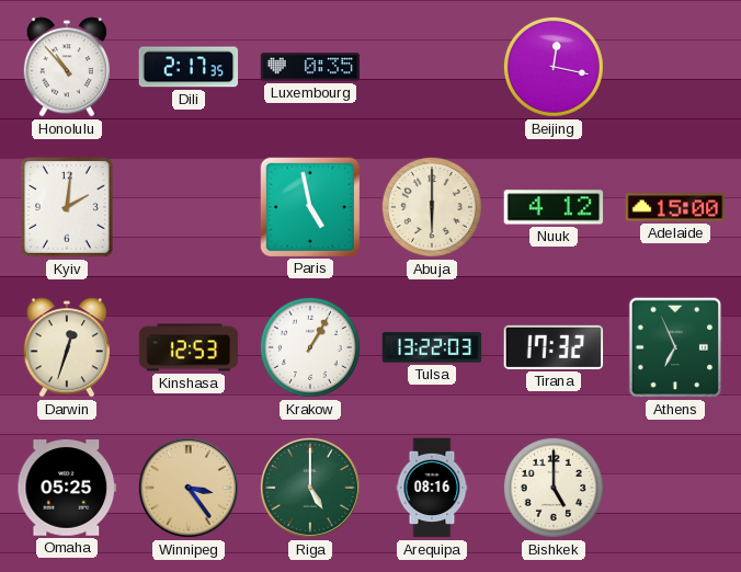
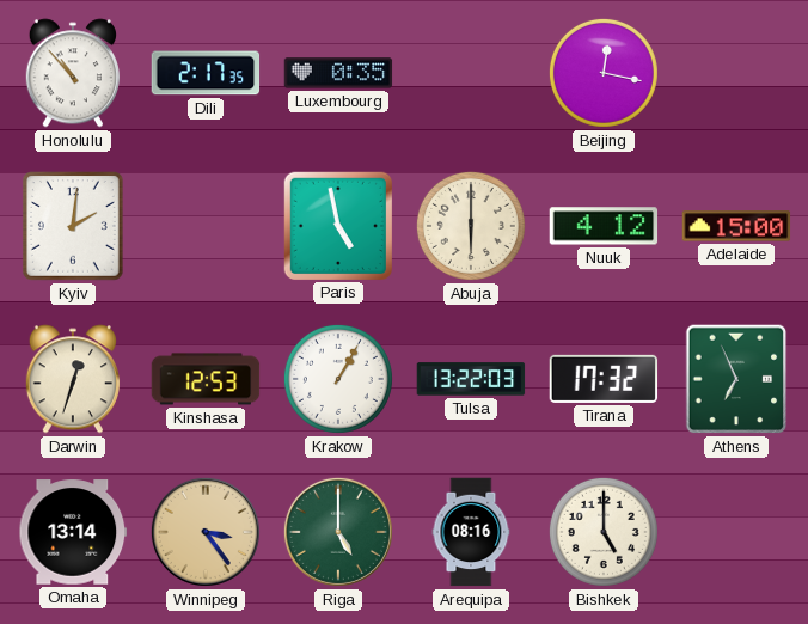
Omaha: 05:25 -> 13:14 (73, 532)
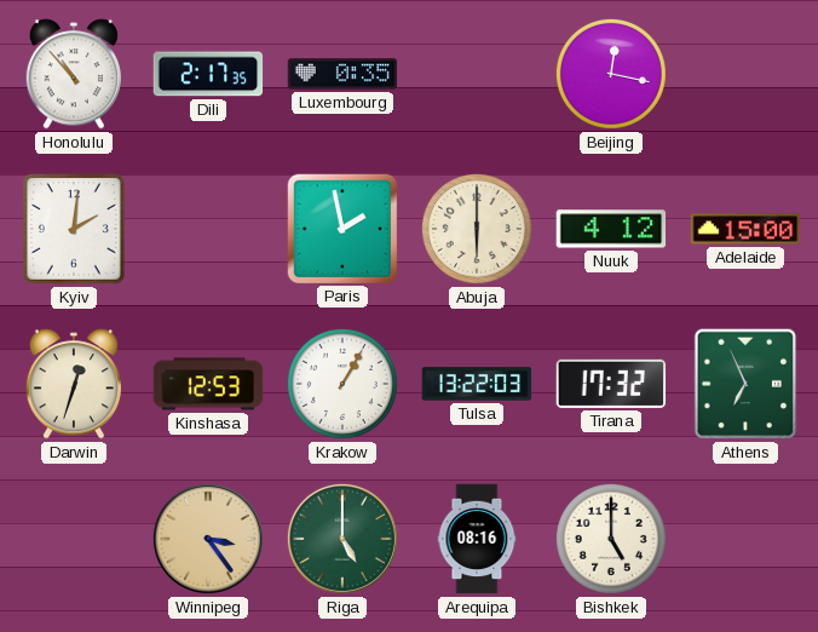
Paris: 4:58 -> 1:58 (341, 228)
Omaha: 13:14 -> none (73, 532)
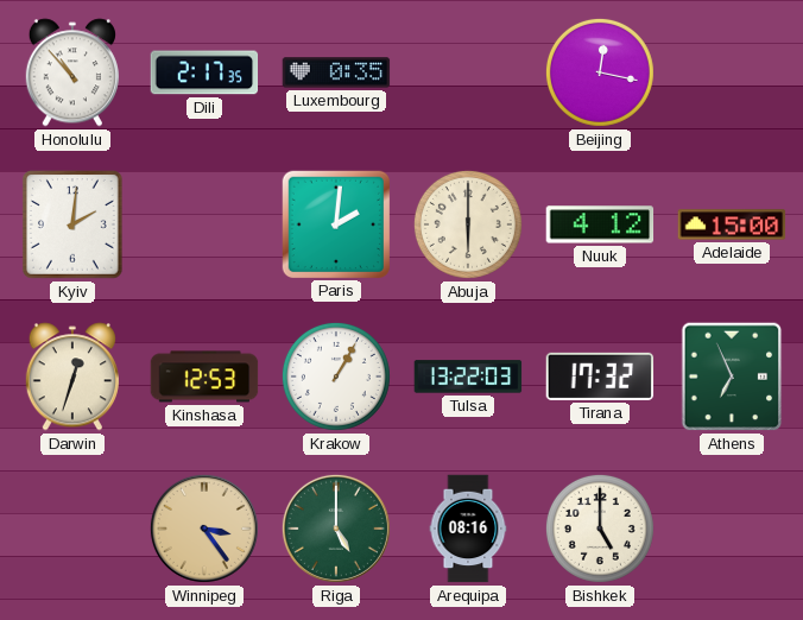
Paris: 1:58 -> 2:01 (335, 223)
